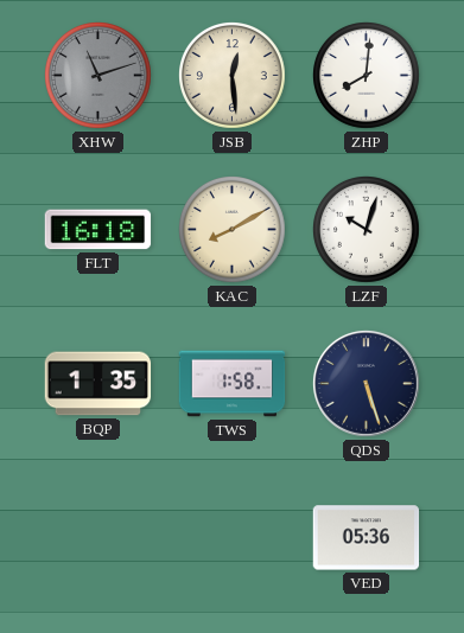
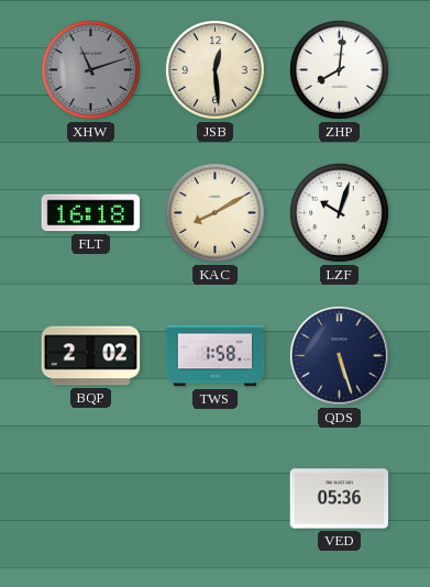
BQP: 1:35 -> 2:02 (91, 356)
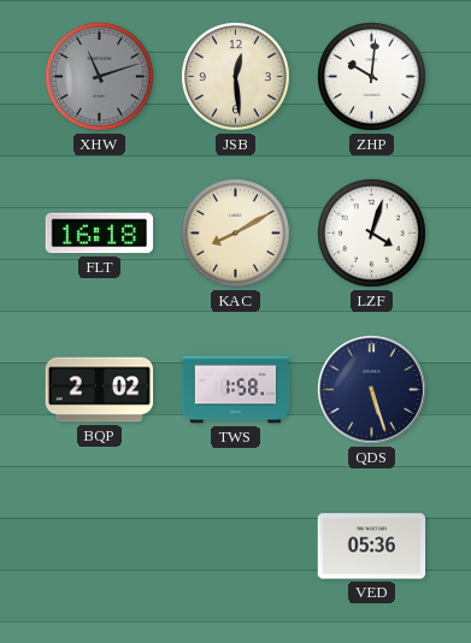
ZHP: 8:01 -> 10:01 (372, 77)
LZF: 10:03 -> 4:03 (372, 234)
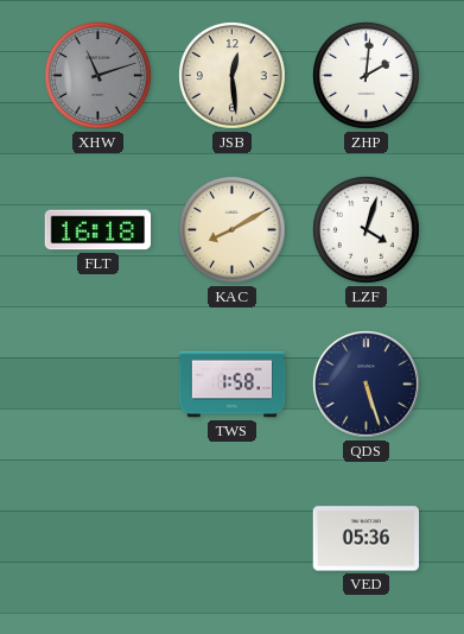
ZHP: 10:01 -> 2:01 (367, 76)
BQP: 2:02 -> none (100, 390)
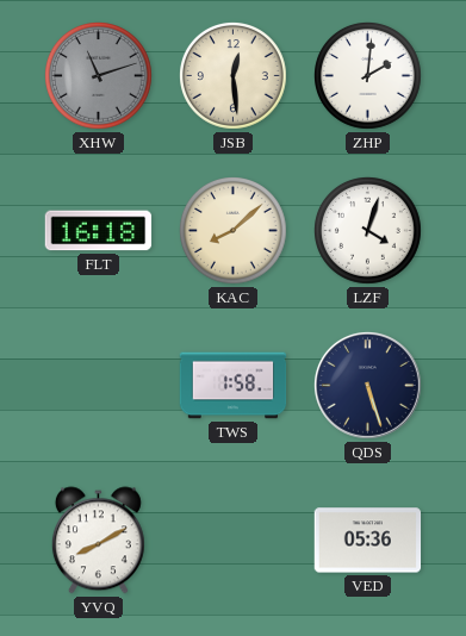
KAC: 8:10 -> 8:08 (234, 231)
YVQ: none -> 8:10 (98, 541)
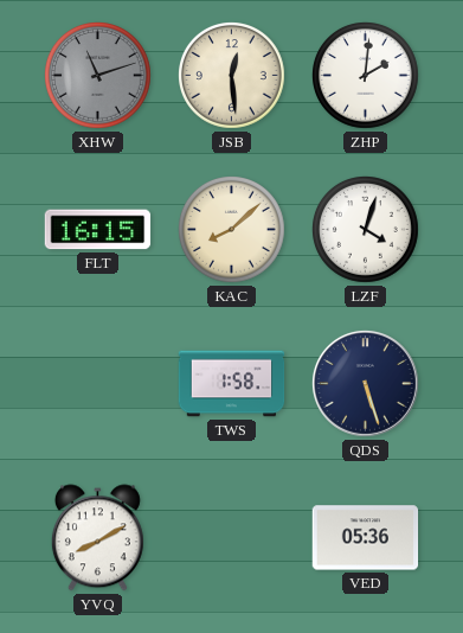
FLT: 16:18 -> 16:15 (98, 230)
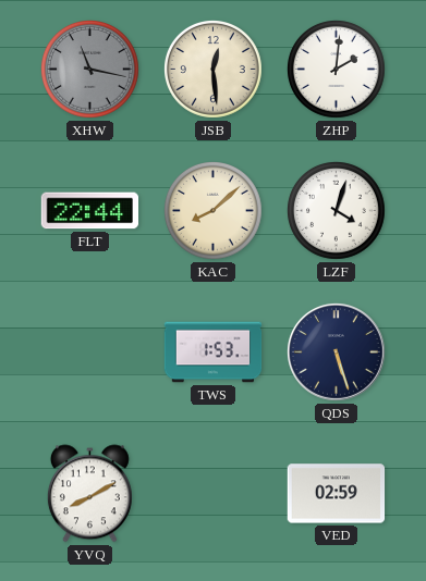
XHW: 11:12 -> 11:17 (90, 70)
FLT: 16:15 -> 22:44 (90, 211)
TWS: 1:58 -> 1:53 (214, 353)
VED: 05:36 -> 02:59 (337, 494)
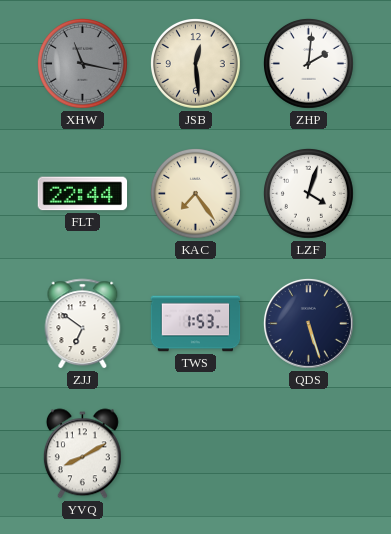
KAC: 8:08 -> 7:24 (196, 194)
ZJJ: none -> 6:51 (83, 324)
VED: 02:59 -> none (337, 494)
